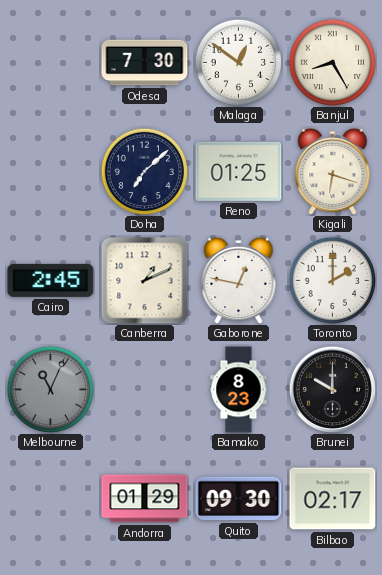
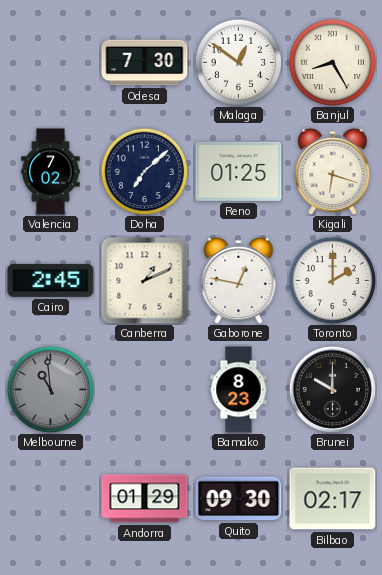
Valencia: none -> 7:02 (51, 172)
Melbourne: 11:04 -> 10:59 (50, 389)
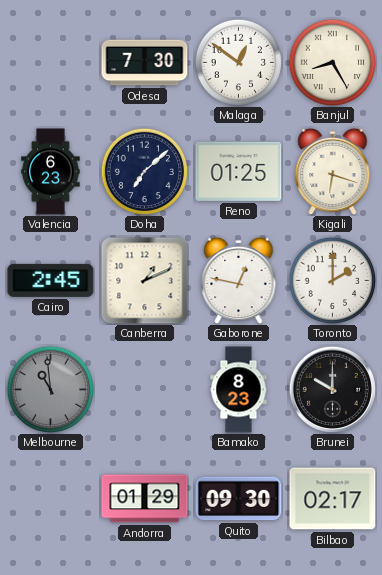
Valencia: 7:02 -> 6:23 (51, 172)
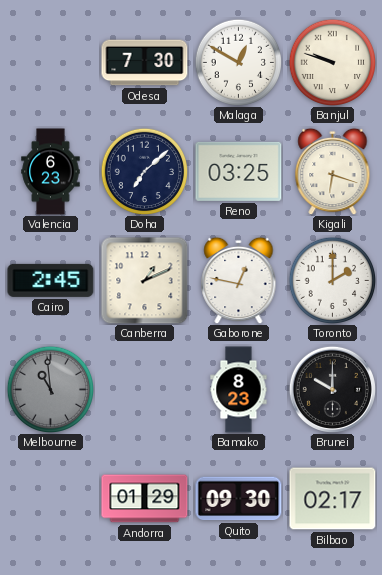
Malaga: 12:51 -> 12:50 (238, 62)
Banjul: 8:25 -> 9:48 (332, 62)
Reno: 01:25 -> 03:25 (239, 171)
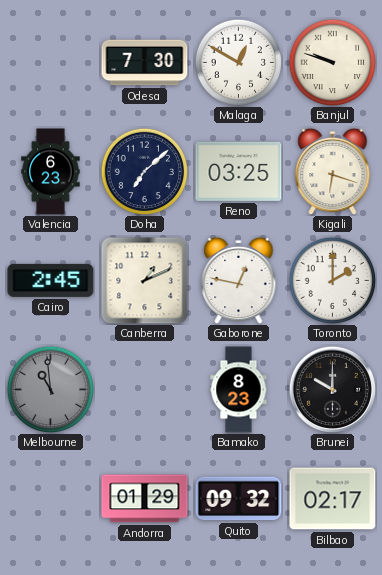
Quito: 09:30 -> 09:32 (239, 499)
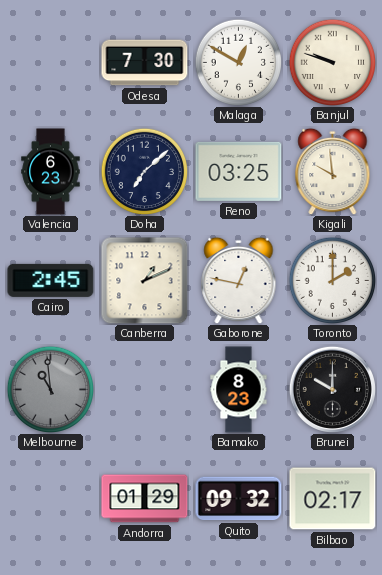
Kigali: 6:18 -> 9:59 (333, 171)
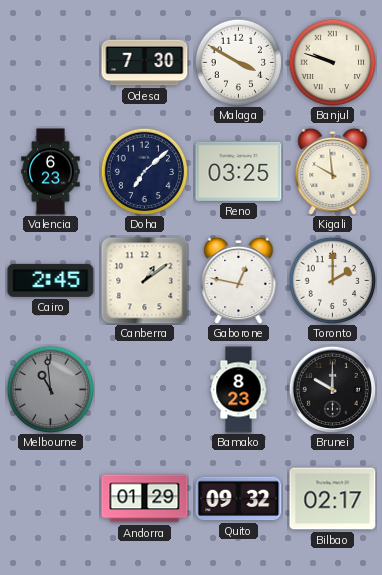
Malaga: 12:50 -> 3:50 (238, 62)
Canberra: 1:11 -> 1:09 (145, 281)
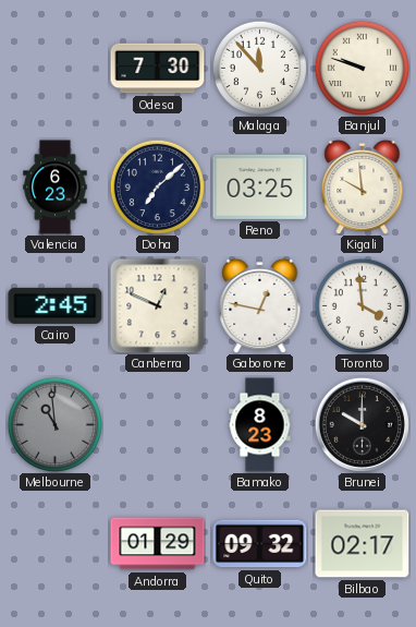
Malaga: 3:50 -> 11:53 (259, 68)
Canberra: 1:09 -> 12:49 (158, 306)
Toronto: 2:00 -> 3:59 (362, 305)
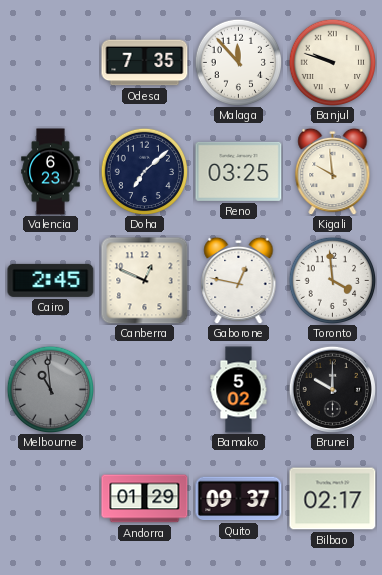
Odesa: 7:30 -> 7:35 (145, 63)
Bamako: 8:23 -> 5:02 (239, 390)
Quito: 09:32 -> 09:37 (239, 499)
